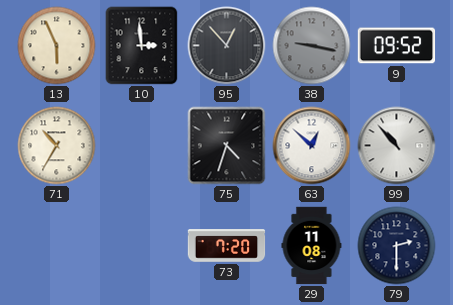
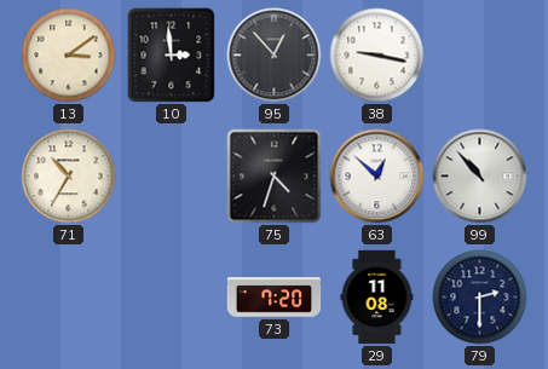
13: 5:56 -> 3:09 (69, 56)
38 dial: grey -> white (377, 56)
9: 09:52 -> none (397, 46)
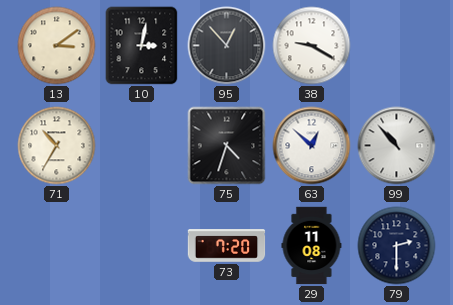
10: 2:59 -> 3:02 (142, 46)
38: 9:17 -> 9:20 (312, 46)
